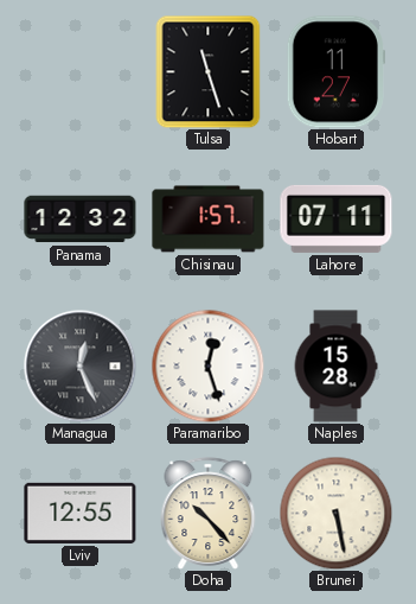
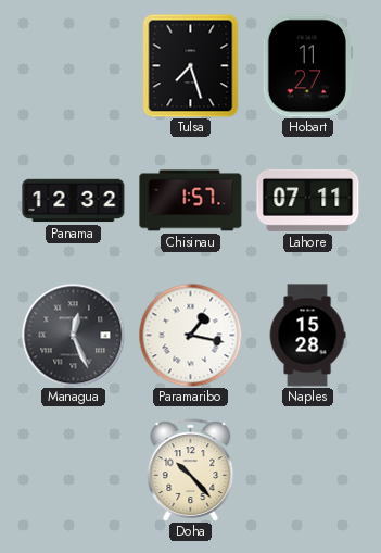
Tulsa: 11:27 -> 7:27 (191, 65)
Paramaribo: 12:27 -> 1:17 (190, 335)
Lviv: 12:55 -> none (81, 513)
Brunei: 5:28 -> none (335, 513)
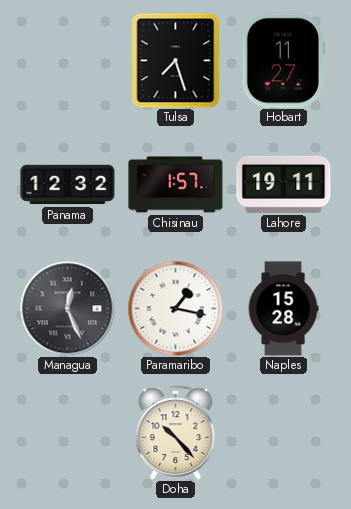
Lahore: 07:11 -> 19:11 (284, 184)
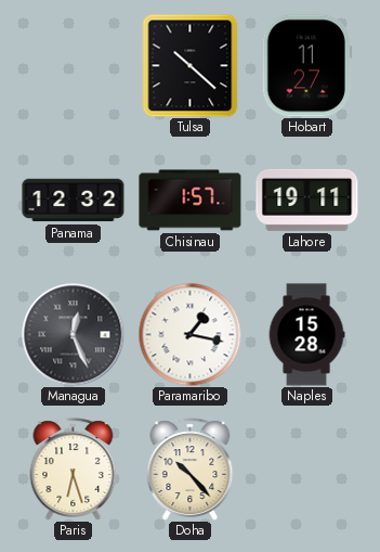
Tulsa: 7:27 -> 10:22 (191, 65)
Paris: none -> 6:27 (74, 470)
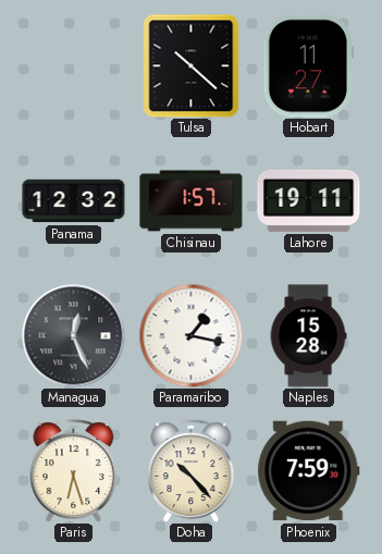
Phoenix: none -> 7:59 (309, 471)
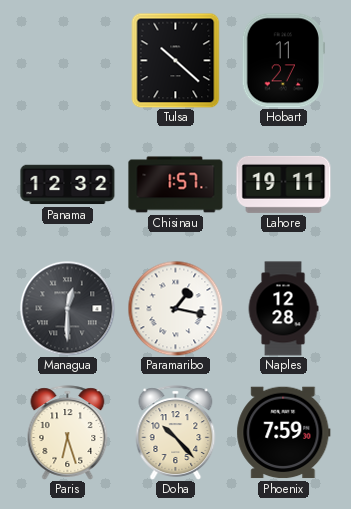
Managua: 12:26 -> 12:30 (67, 308)
Naples: 15:28 -> 12:28 (283, 309)
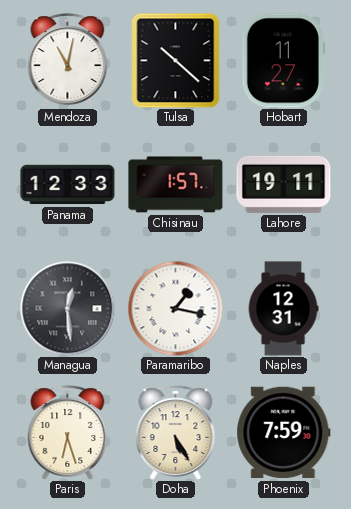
Mendoza: none -> 11:02 (68, 61)
Panama: 12:32 -> 12:33 (68, 185)
Managua: 12:30 -> 12:29 (67, 308)
Naples: 12:28 -> 12:31 (283, 309)
Doha: 10:23 -> 5:25 (176, 433)
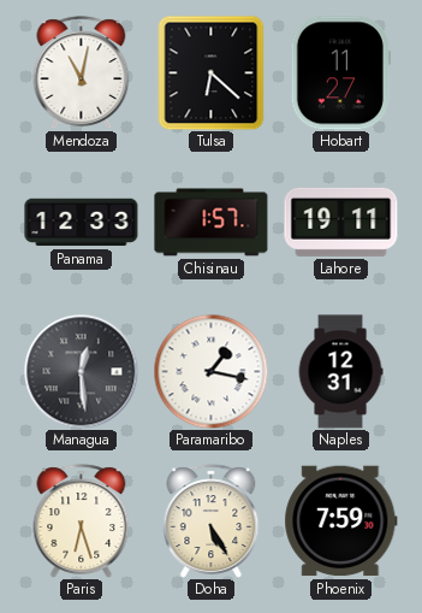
Tulsa: 10:22 -> 6:22 (212, 72)
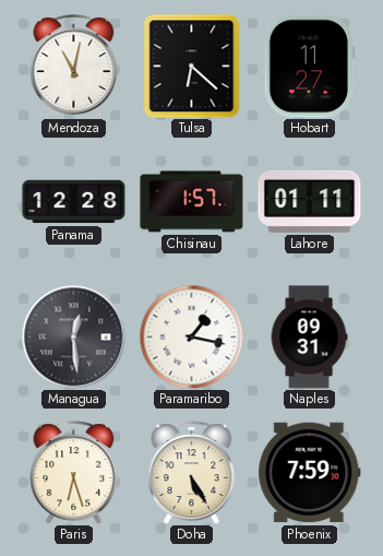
Panama: 12:33 -> 12:28 (74, 202)
Lahore: 19:11 -> 01:11 (310, 201)
Naples: 12:31 -> 09:31 (309, 338)
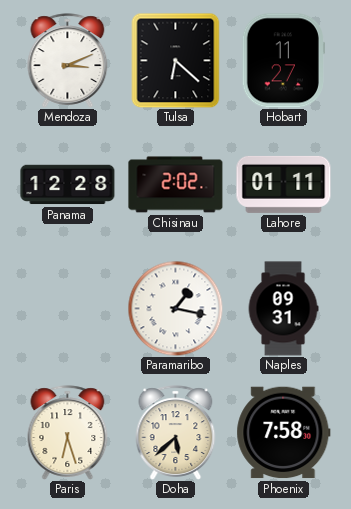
Mendoza: 11:02 -> 3:11 (68, 61)
Chisinau: 1:57 -> 2:02 (176, 185)
Managua: 12:29 -> none (73, 336)
Doha: 5:25 -> 5:38 (176, 433)
Phoenix: 7:59 -> 7:58 (284, 433)
